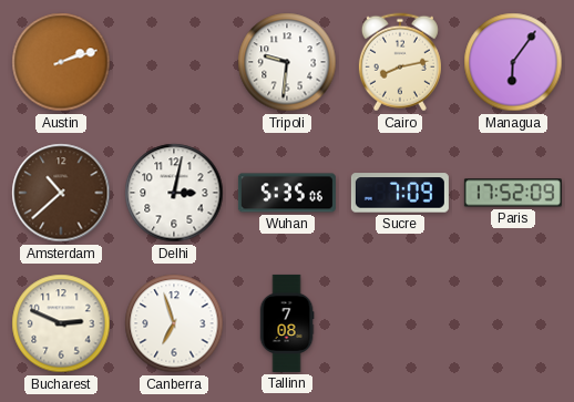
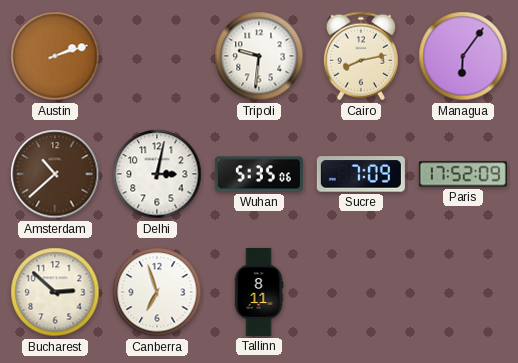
Bucharest: 2:49 -> 2:52 (55, 292)
Tallinn: 7:08 -> 8:11 (259, 292)
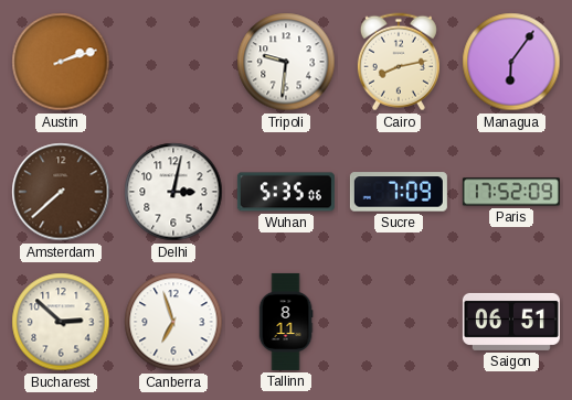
Amsterdam: 10:38 -> 7:38 (61, 192)
Saigon: none -> 06:51 (511, 322)
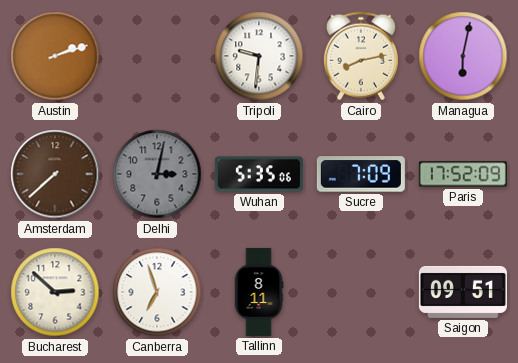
Managua: 6:06 -> 6:02 (463, 56)
Delhi dial: white -> grey (157, 174)
Saigon: 06:51 -> 09:51 (463, 292)
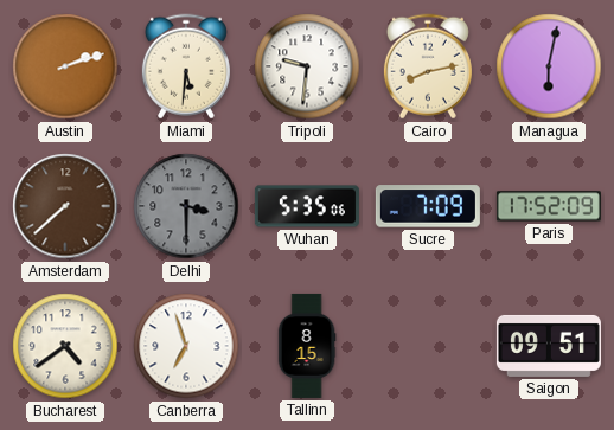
Miami: none -> 5:31 (186, 66)
Delhi: 3:02 -> 3:30 (186, 206)
Bucharest: 2:52 -> 4:39 (65, 346)
Tallinn: 8:11 -> 8:15 (307, 346)
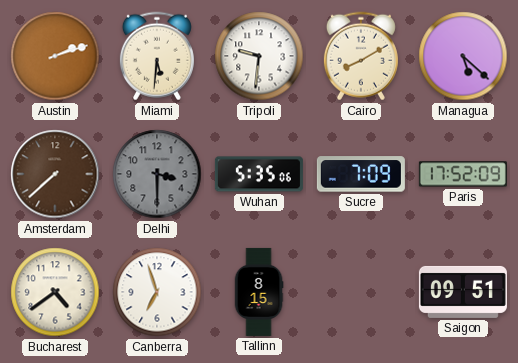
Cairo: 8:13 -> 8:10 (361, 56)
Managua: 6:02 -> 5:22 (463, 56)
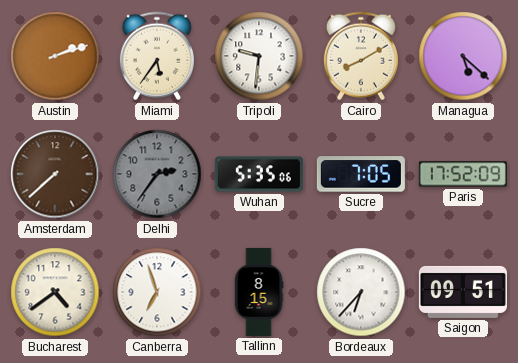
Miami: 5:31 -> 5:36 (157, 56)
Delhi: 3:30 -> 2:36 (157, 174)
Sucre: 7:09 -> 7:05 (361, 174)
Bordeaux: none -> 6:37 (361, 292)
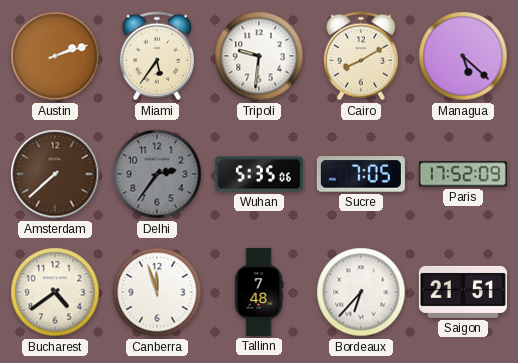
Canberra: 6:57 -> 11:57 (157, 292)
Tallinn: 8:15 -> 7:48 (259, 292)
Saigon: 09:51 -> 21:51 (463, 292)
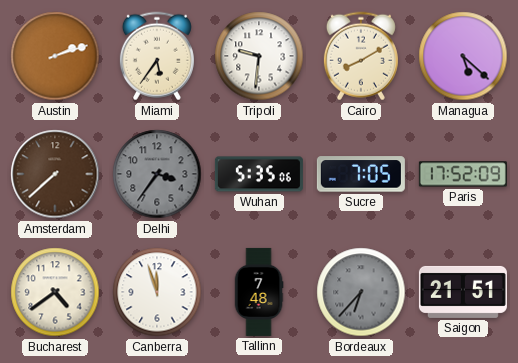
Delhi: 2:36 -> 3:36 (157, 174)
Bordeaux dial: white -> grey (361, 292)
